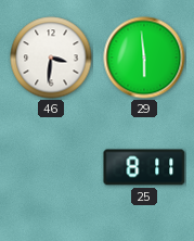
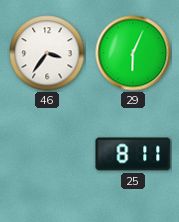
46: 3:31 -> 3:36 (47, 53)
29: 5:59 -> 6:04 (133, 53)
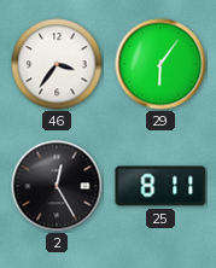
29: 6:04 -> 6:06 (160, 64)
2: none -> 12:25 (57, 186)
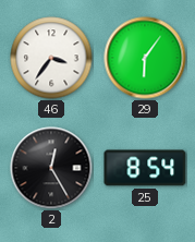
25: 8:11 -> 8:54 (145, 168)
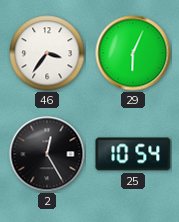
29: 6:06 -> 6:04 (133, 53)
25: 8:54 -> 10:54 (133, 154)
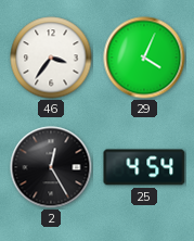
29: 6:04 -> 4:04 (144, 58)
25: 10:54 -> 4:54 (144, 167)
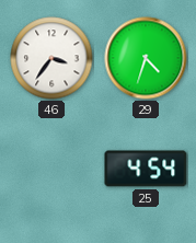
29: 4:04 -> 4:33 (146, 58)
2: 12:25 -> none (51, 167)
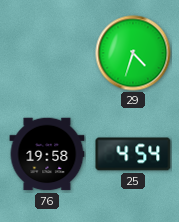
46: 3:36 -> none (51, 58)
76: none -> 19:58 (47, 154)
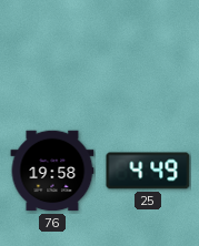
29: 4:33 -> none (133, 53)
25: 4:54 -> 4:49 (148, 171)
